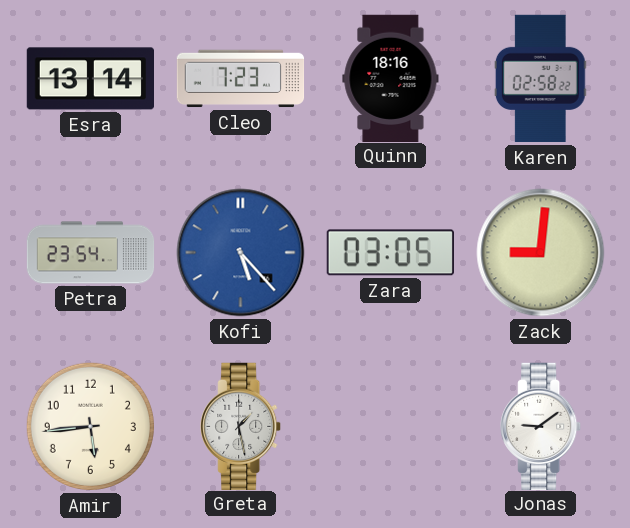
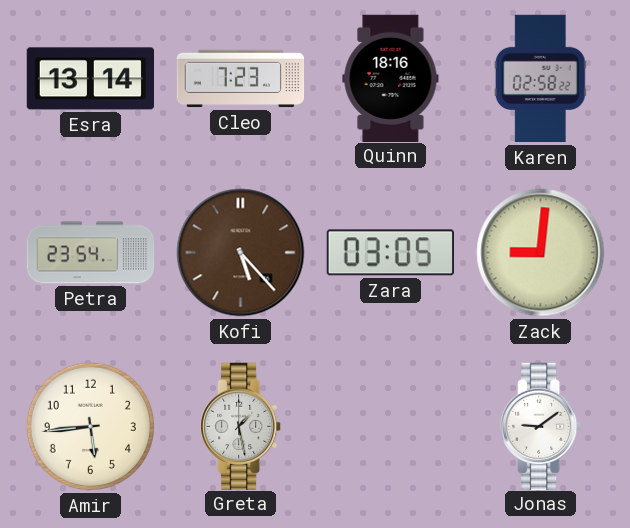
Kofi dial: blue -> brown (241, 253)
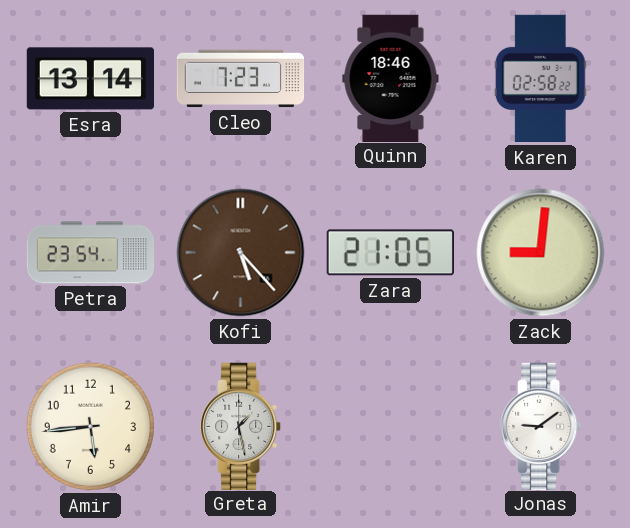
Quinn: 18:16 -> 18:46 (391, 78)
Zara: 03:05 -> 21:05 (390, 253)
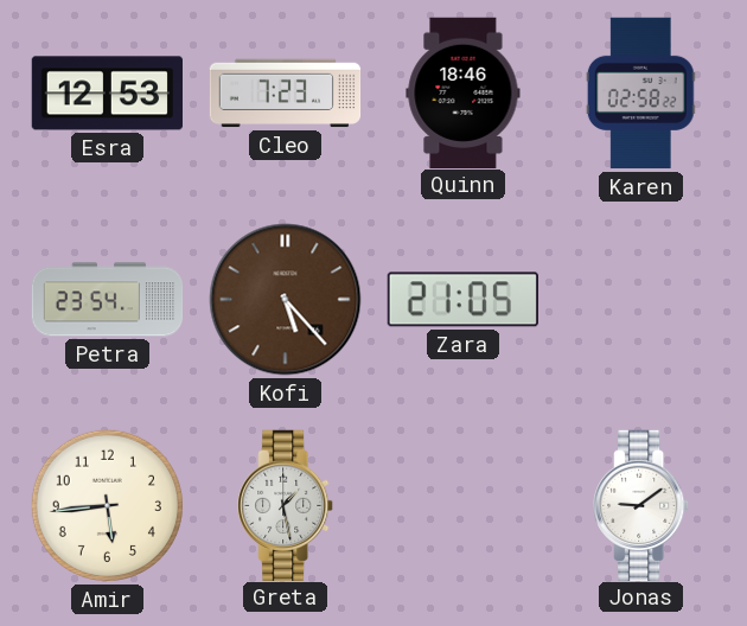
Esra: 13:14 -> 12:53 (107, 94)
Zack: 9:01 -> none (541, 253)
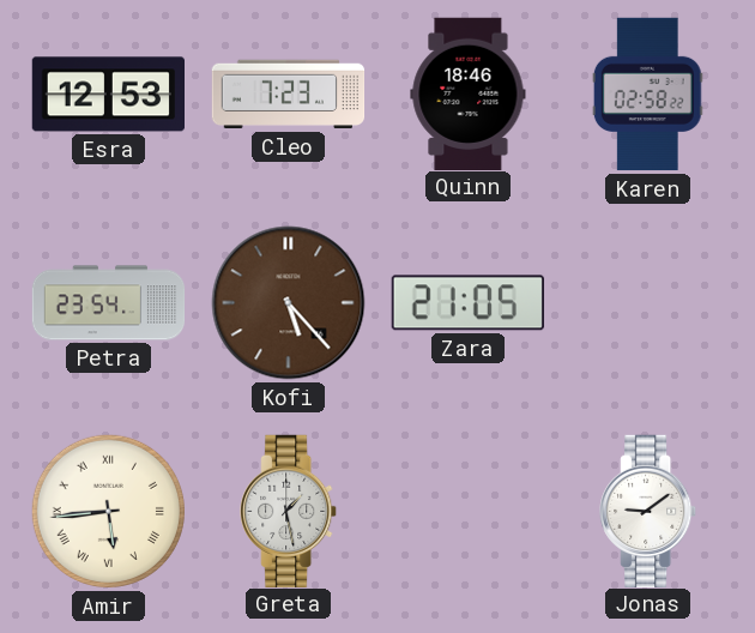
Amir numerals: Arabic -> Roman (108, 511)
